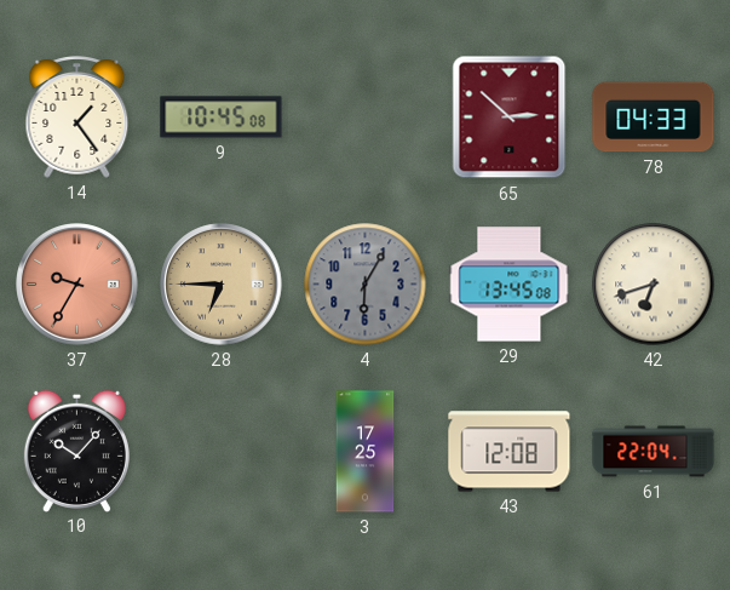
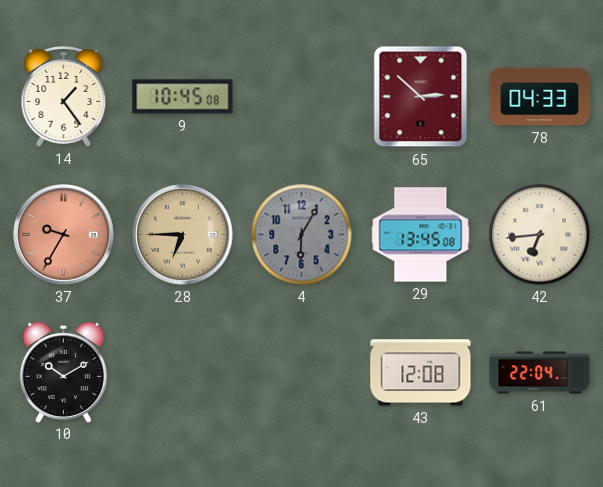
42: 6:42 -> 6:44 (540, 235)
10: 10:07 -> 10:10 (63, 372)
3: 17:25 -> none (366, 452)
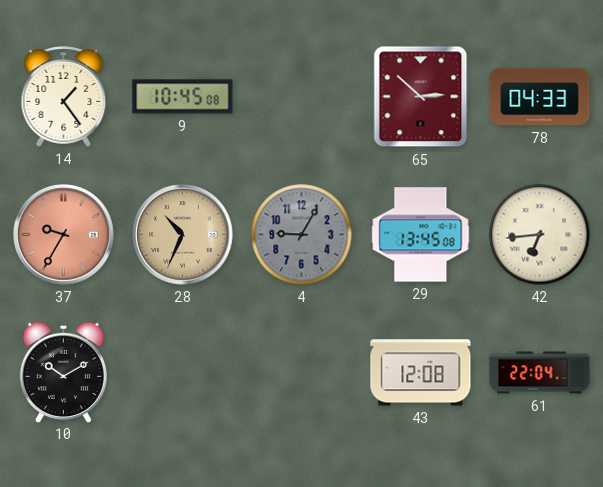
28: 6:45 -> 10:34 (183, 235)
4: 6:05 -> 9:05 (302, 235)
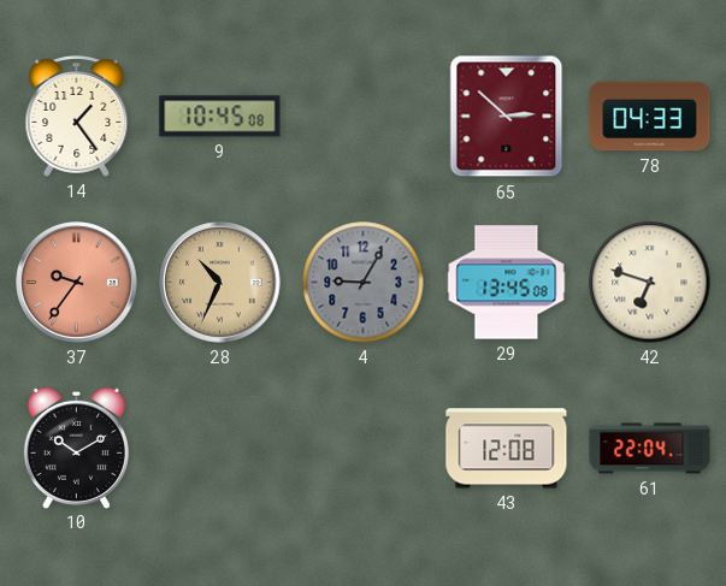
37: 9:35 -> 9:36 (77, 283)
42: 6:44 -> 6:48 (650, 283)
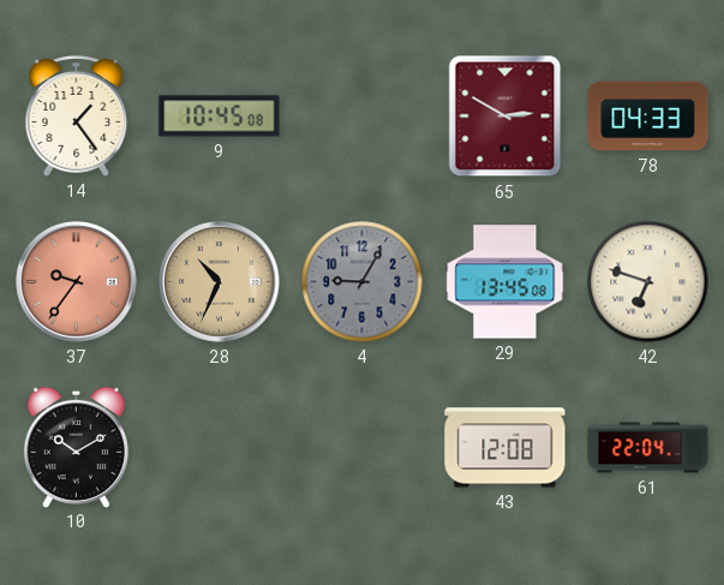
65: 2:52 -> 2:50 (505, 117)
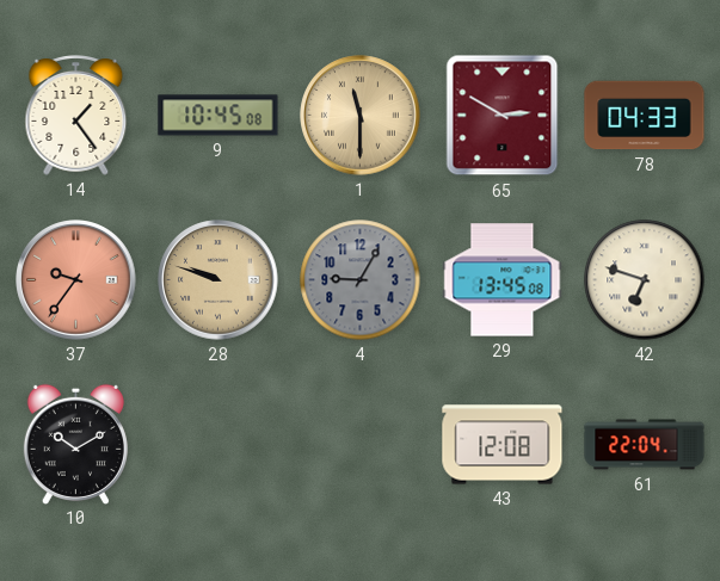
1: none -> 11:30 (361, 116)
28: 10:34 -> 9:48 (219, 280)
